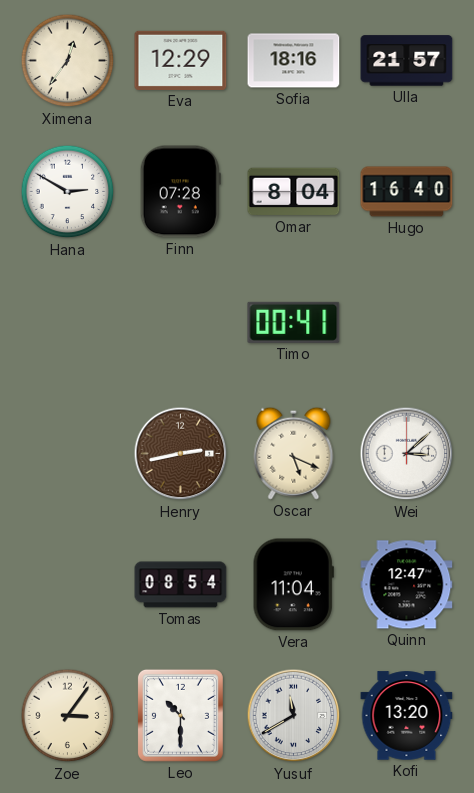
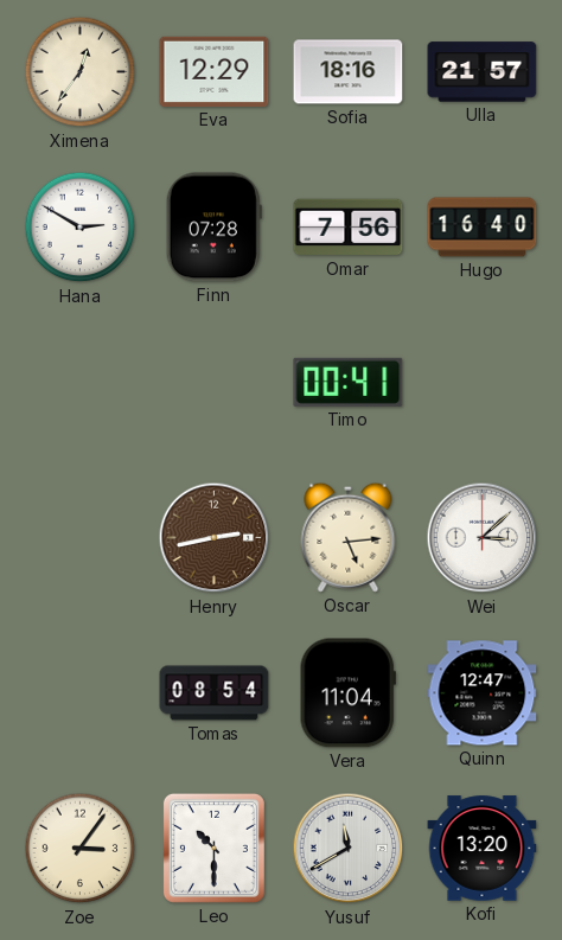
Omar: 8:04 -> 7:56 (349, 228)
Oscar: 5:19 -> 5:14 (349, 537)
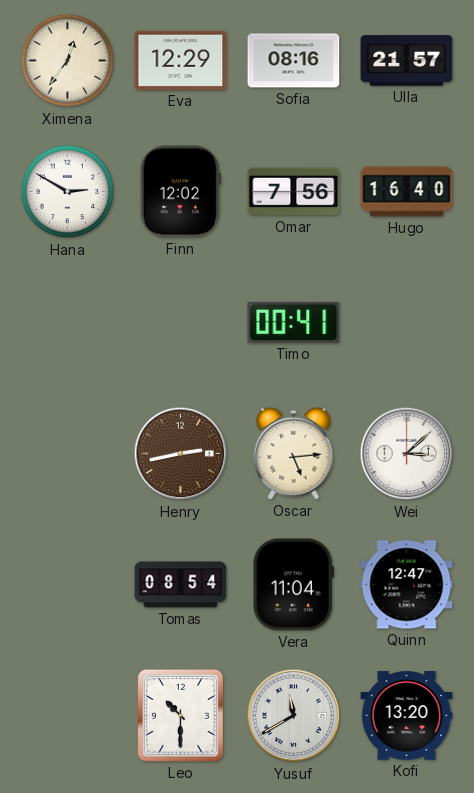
Sofia: 18:16 -> 08:16 (294, 61)
Finn: 07:28 -> 12:02 (180, 192)
Zoe: 3:06 -> none (81, 849)
